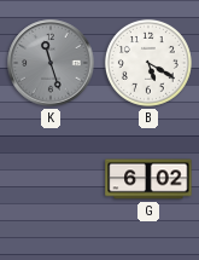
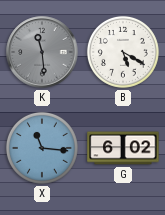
K: 11:27 -> 11:29 (42, 52)
X: none -> 11:16 (42, 148)
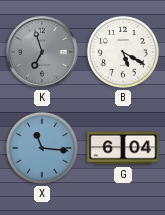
K: 11:29 -> 6:57 (42, 52)
G: 6:02 -> 6:04 (123, 148)
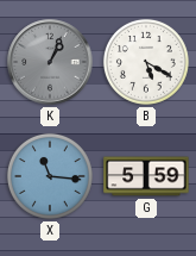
K: 6:57 -> 1:04 (50, 62)
G: 6:04 -> 5:59 (146, 176)
